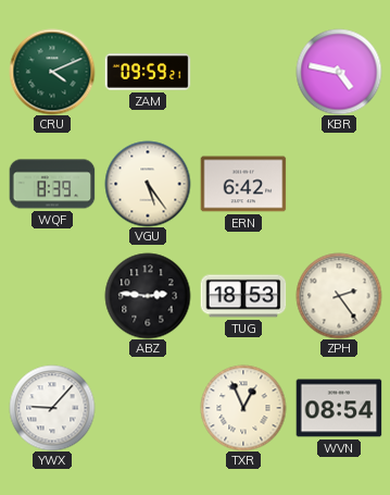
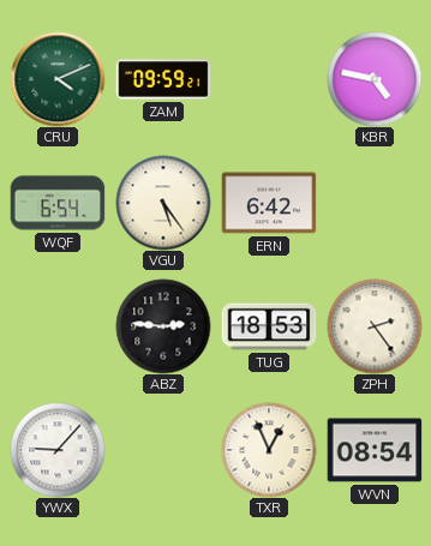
WQF: 8:39 -> 6:54 (58, 203)
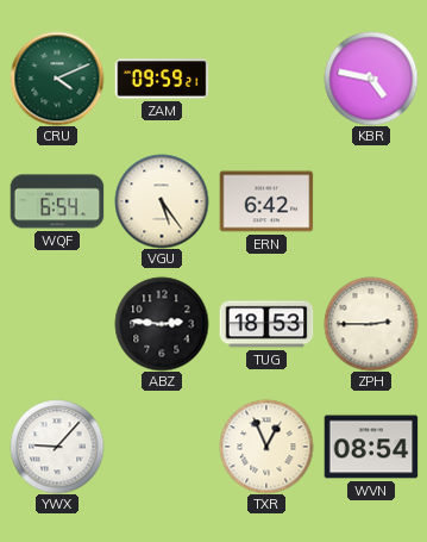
ZPH: 2:24 -> 2:45 (371, 324)
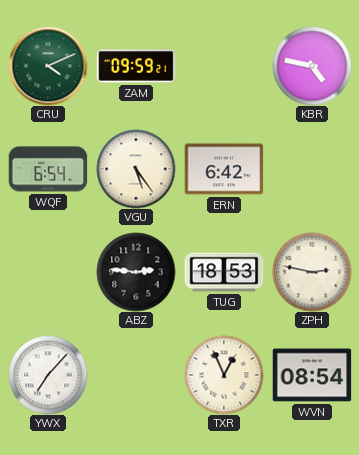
ZPH: 2:45 -> 2:47 (312, 272)
YWX: 9:07 -> 7:07 (48, 375)
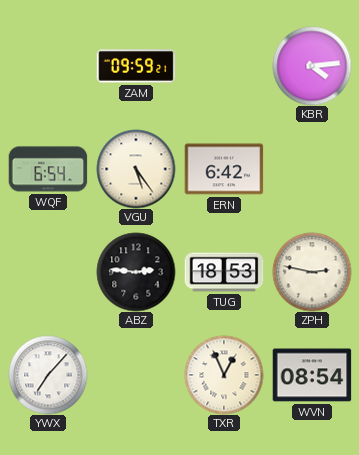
CRU: 4:11 -> none (48, 66)
KBR: 4:47 -> 4:14 (312, 66)
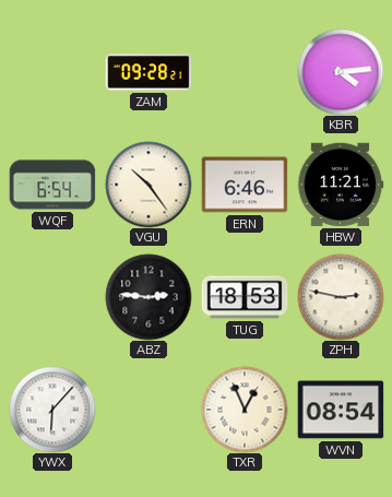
ZAM: 09:59 -> 09:28 (149, 72)
VGU: 5:24 -> 10:24 (149, 185)
ERN: 6:42 -> 6:46 (245, 185)
HBW: none -> 11:21 (341, 185)
YWX: 7:07 -> 6:07 (52, 410)
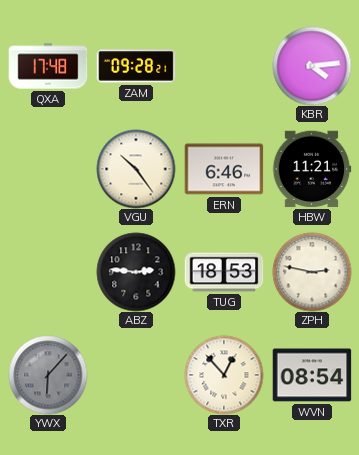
QXA: none -> 17:48 (48, 66)
WQF: 6:54 -> none (52, 185)
YWX dial: white -> grey (48, 375)
TXR: 12:56 -> 12:53 (224, 375)
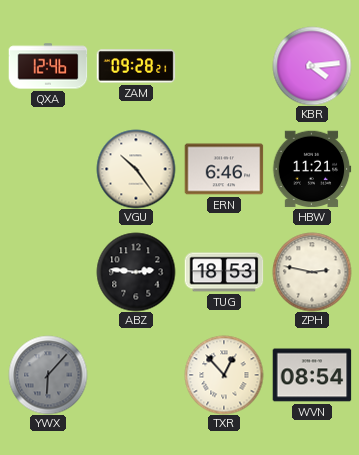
QXA: 17:48 -> 12:46 (48, 66)
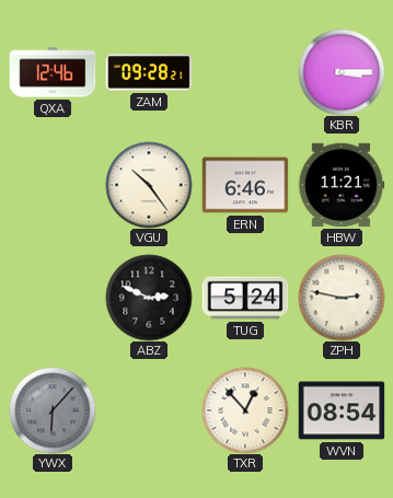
KBR: 4:14 -> 3:15 (342, 72)
ABZ: 2:46 -> 2:49 (149, 298)
TUG: 18:53 -> 5:24 (245, 298)
